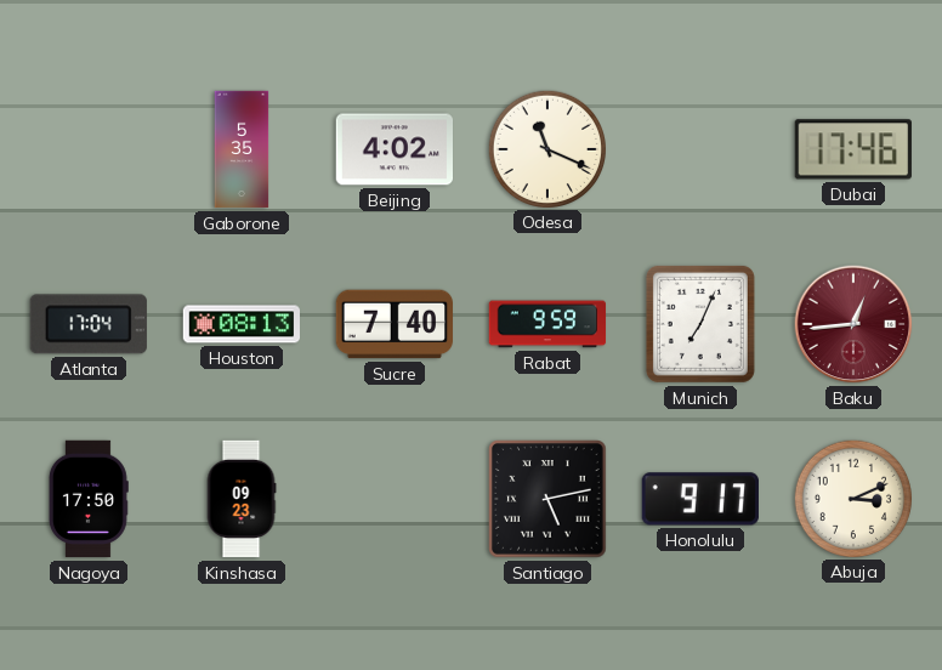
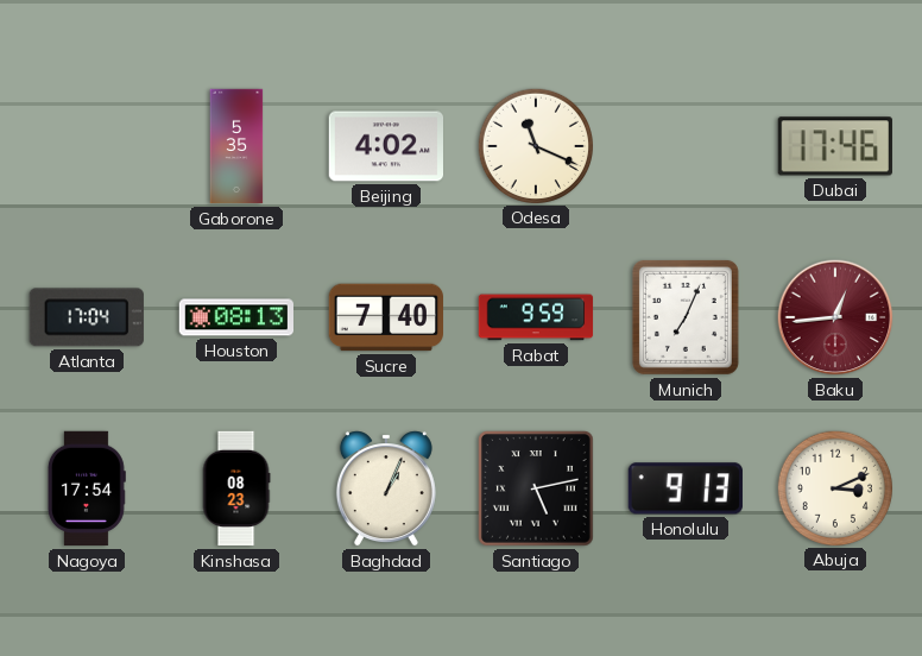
Nagoya: 17:50 -> 17:54 (87, 488)
Kinshasa: 09:23 -> 08:23 (236, 488)
Baghdad: none -> 1:04 (386, 488)
Honolulu: 9:17 -> 9:13 (686, 488)
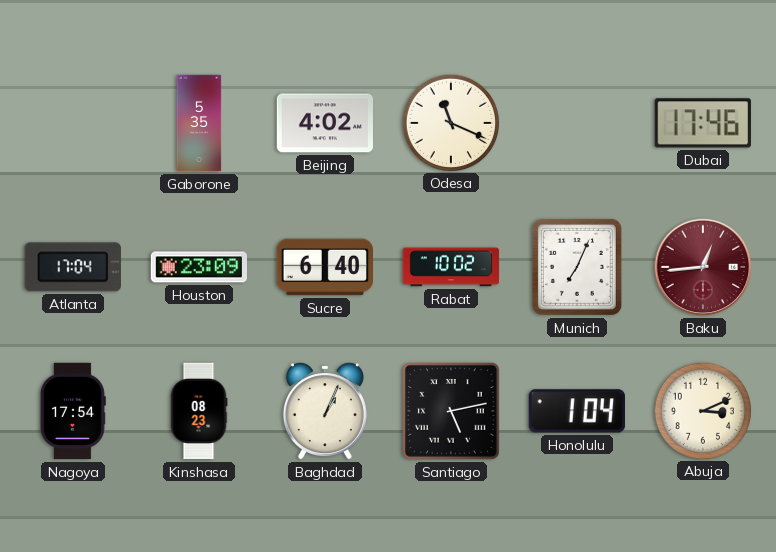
Houston: 08:13 -> 23:09 (198, 267)
Sucre: 7:40 -> 6:40 (324, 267)
Rabat: 9:59 -> 10:02 (451, 267)
Honolulu: 9:13 -> 1:04 (577, 411)
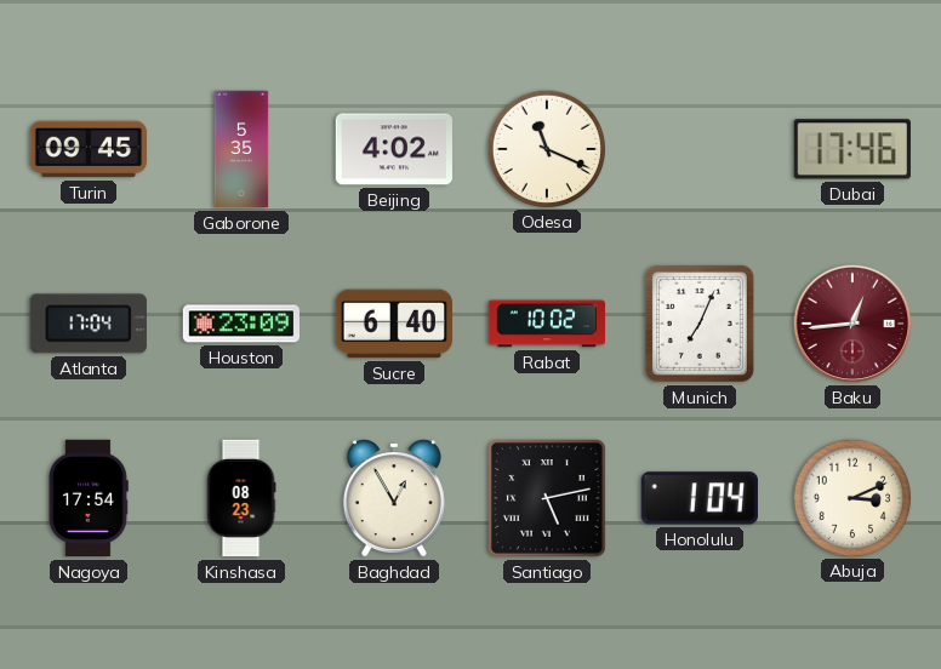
Turin: none -> 09:45 (87, 149)
Baghdad: 1:04 -> 12:55 (394, 498)
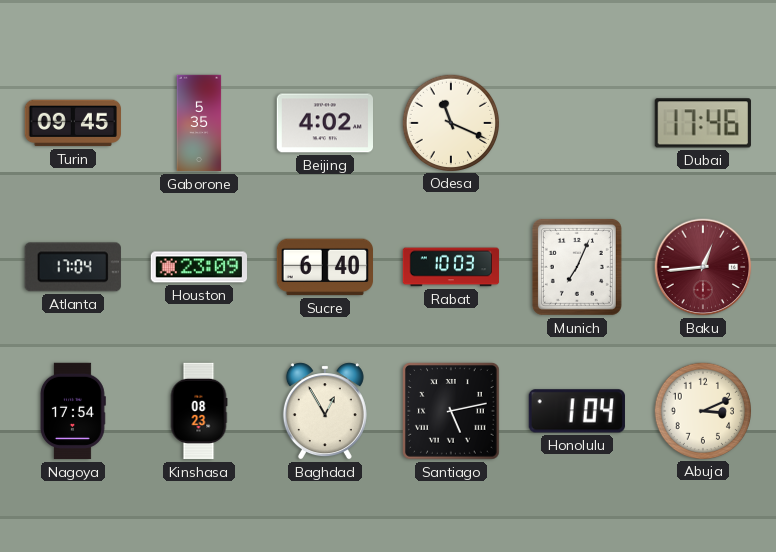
Rabat: 10:02 -> 10:03 (451, 267)
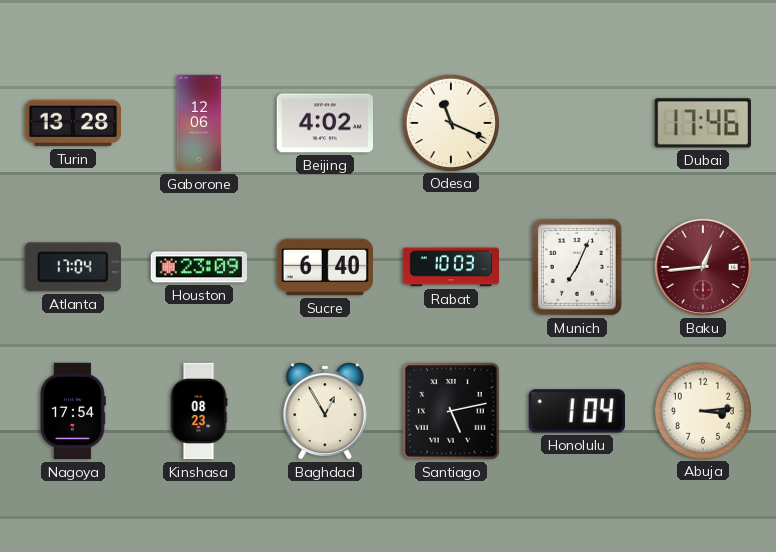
Turin: 09:45 -> 13:28 (72, 123)
Gaborone: 5:35 -> 12:06 (199, 123)
Abuja: 3:11 -> 3:14 (702, 410)
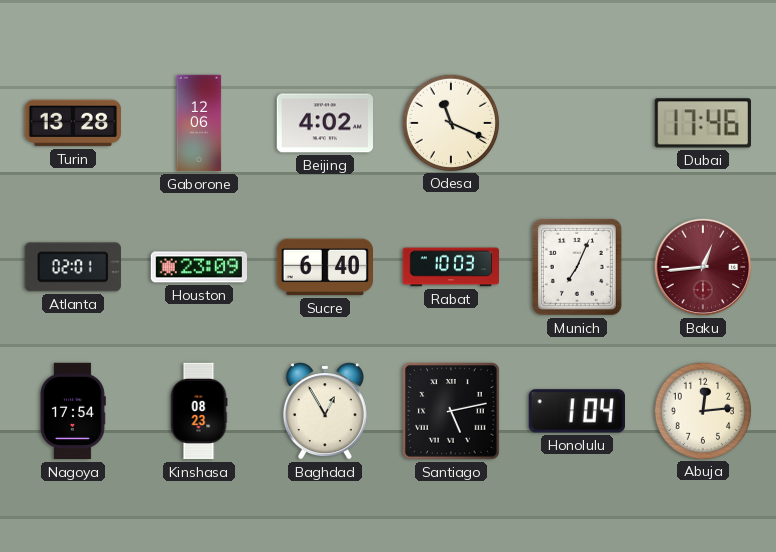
Atlanta: 17:04 -> 02:01 (73, 267)
Abuja: 3:14 -> 12:14 (702, 410)
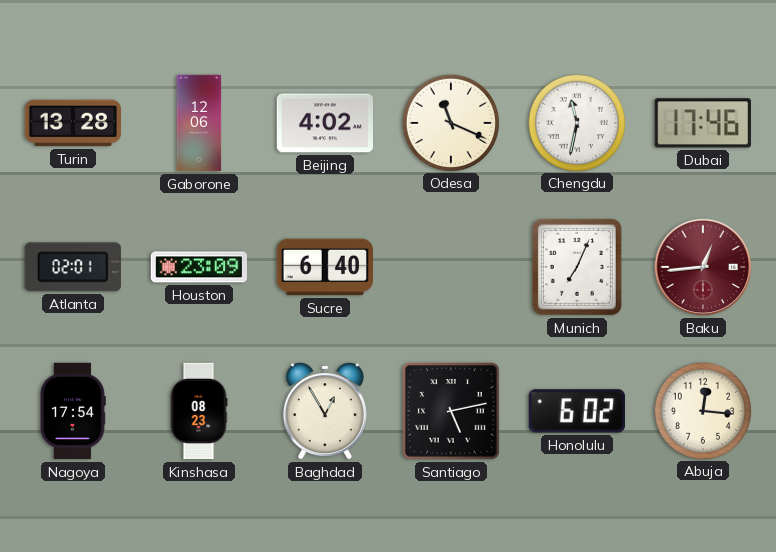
Chengdu: none -> 11:32 (576, 122)
Rabat: 10:03 -> none (451, 267)
Honolulu: 1:04 -> 6:02 (577, 411)
Abuja: 12:14 -> 12:16 (702, 410)
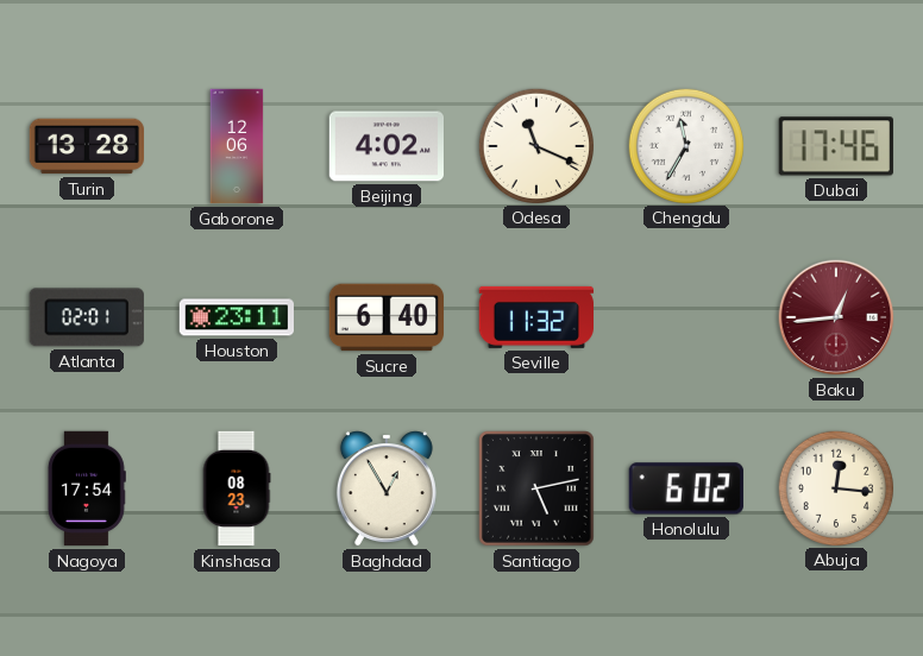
Chengdu: 11:32 -> 11:35 (685, 145)
Houston: 23:09 -> 23:11 (236, 317)
Seville: none -> 11:32 (535, 317)
Munich: 7:04 -> none (577, 267)
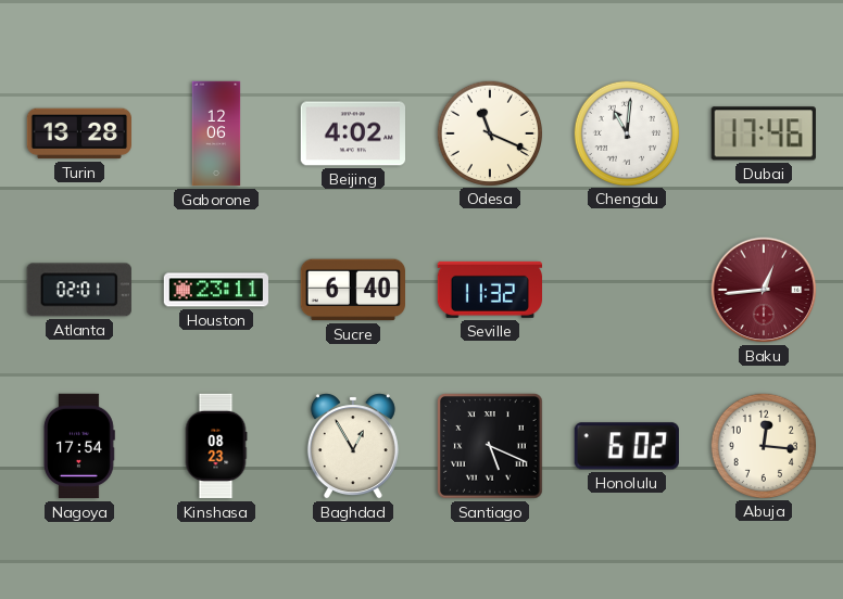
Chengdu: 11:35 -> 11:01 (626, 132)
Santiago: 5:13 -> 5:19 (491, 447)
